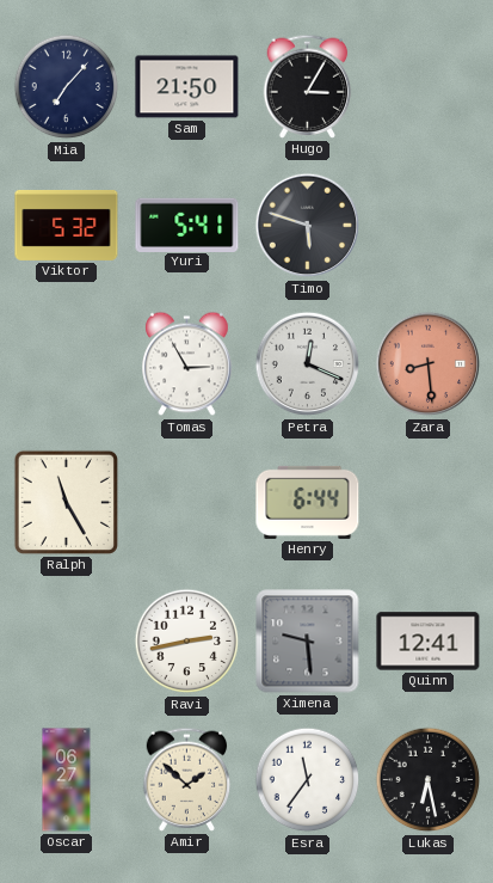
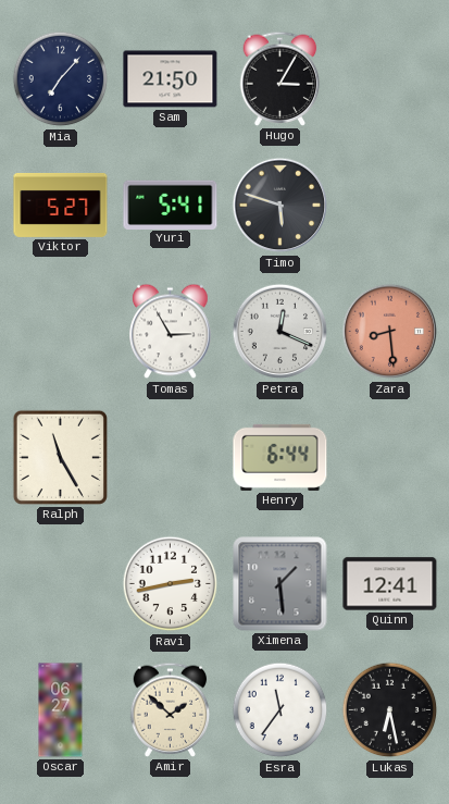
Viktor: 5:32 -> 5:27 (61, 205)
Ximena: 9:29 -> 1:29 (280, 584)
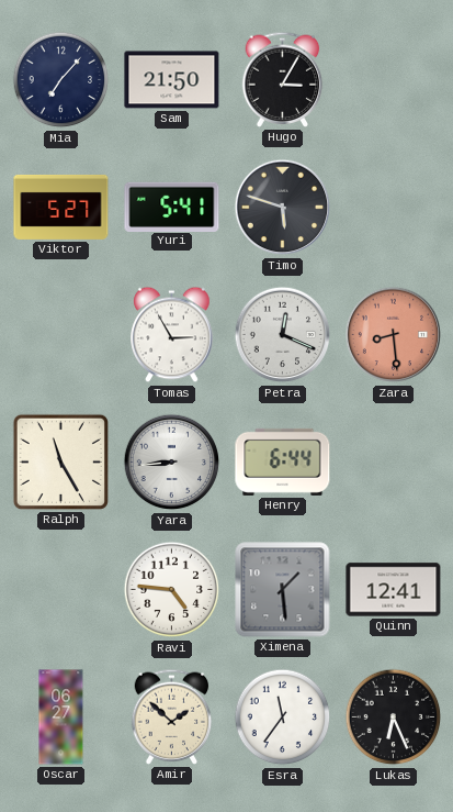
Yara: none -> 8:44 (172, 463)
Ravi: 2:43 -> 4:46 (172, 590)
Lukas: 6:28 -> 6:26 (394, 718)
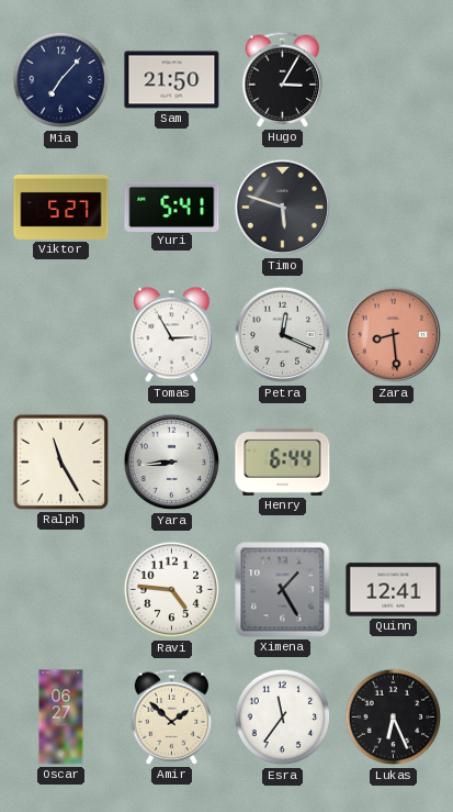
Ximena: 1:29 -> 1:25 (283, 590)
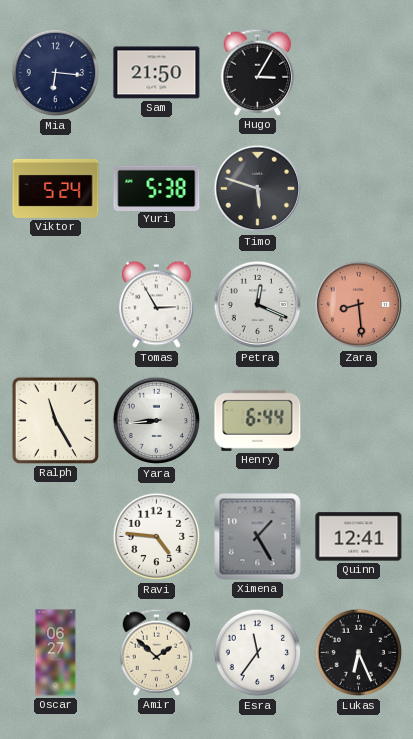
Mia: 7:07 -> 6:16 (56, 73)
Viktor: 5:27 -> 5:24 (56, 188)
Yuri: 5:41 -> 5:38 (157, 188)
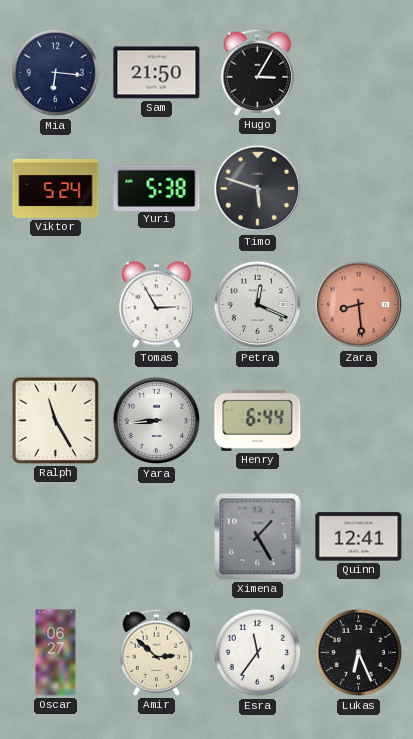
Ravi: 4:46 -> none (157, 537)
Amir: 1:52 -> 2:52 (157, 652)
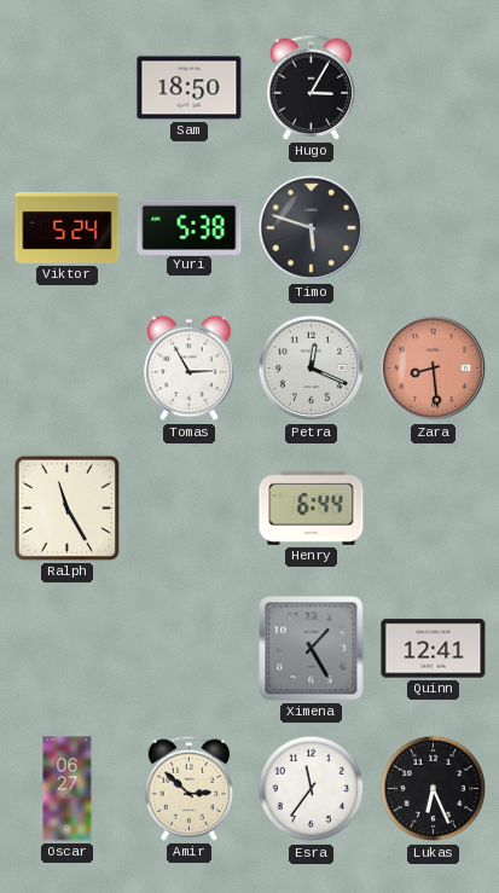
Mia: 6:16 -> none (56, 73)
Sam: 21:50 -> 18:50 (190, 88)
Yara: 8:44 -> none (157, 421)
